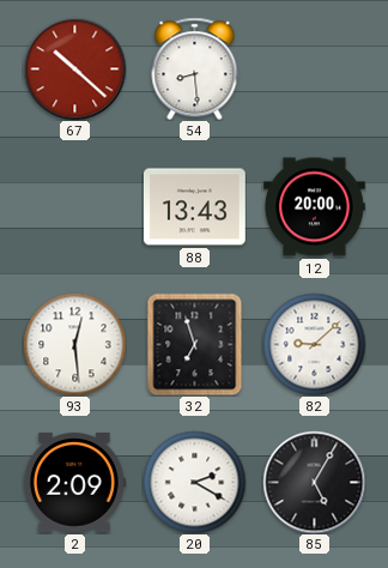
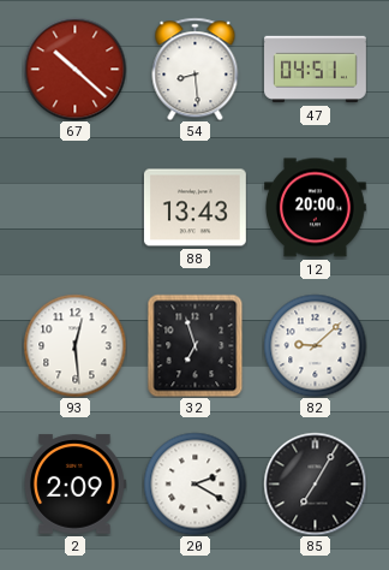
47: none -> 04:51 (316, 70)
85: 5:05 -> 7:05 (315, 483)
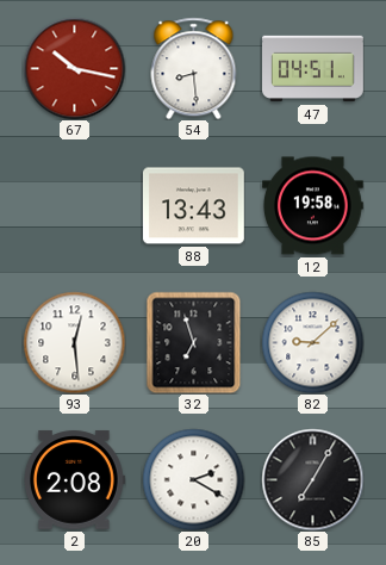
67: 10:22 -> 10:17 (74, 68)
12: 20:00 -> 19:58 (313, 206)
2: 2:09 -> 2:08 (75, 480)
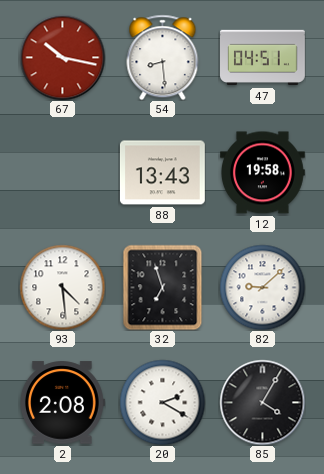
93: 12:29 -> 4:29 (62, 287)
85: 7:05 -> 4:05 (262, 402)
